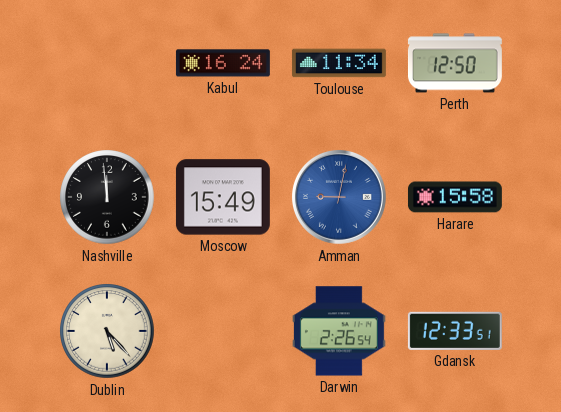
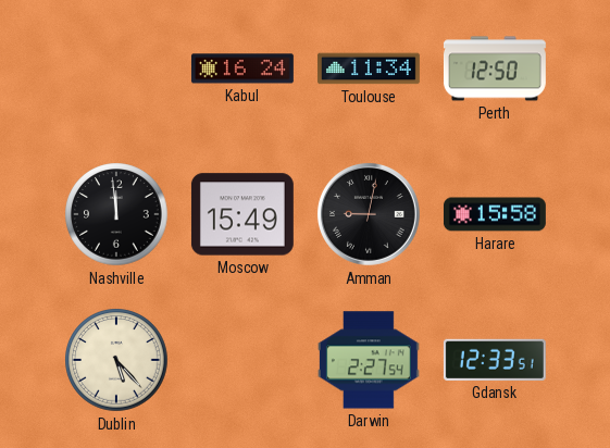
Amman dial: blue -> black (369, 214)
Darwin: 2:26 -> 2:27 (369, 360)
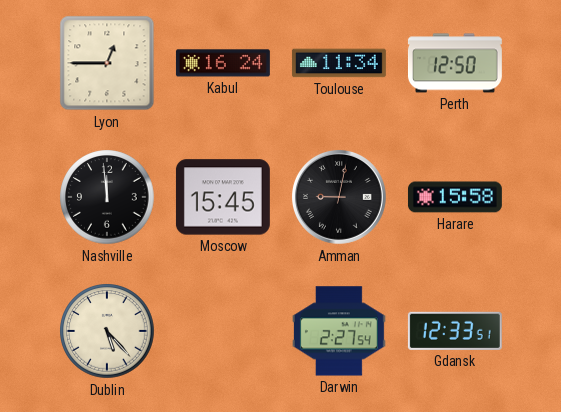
Lyon: none -> 12:45 (107, 63)
Moscow: 15:49 -> 15:45 (223, 197)
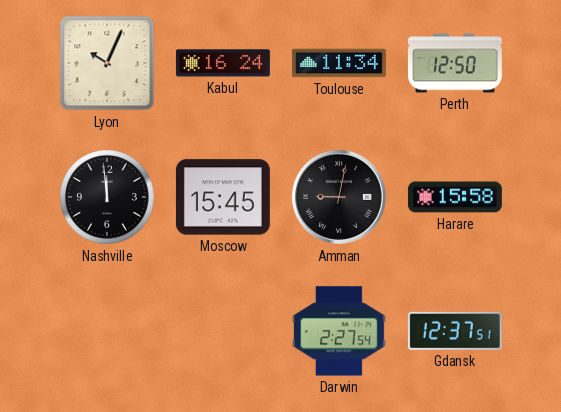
Lyon: 12:45 -> 10:04 (107, 63)
Dublin: 5:23 -> none (107, 331)
Gdansk: 12:33 -> 12:37 (455, 331)
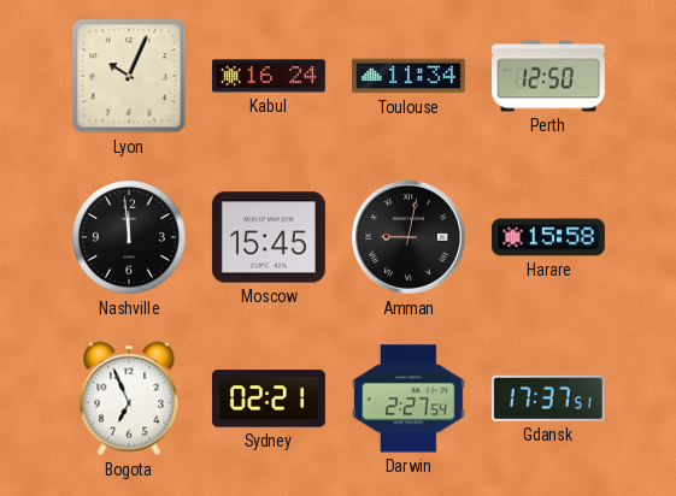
Bogota: none -> 6:56 (129, 398)
Sydney: none -> 02:21 (269, 398)
Gdansk: 12:37 -> 17:37 (548, 398)
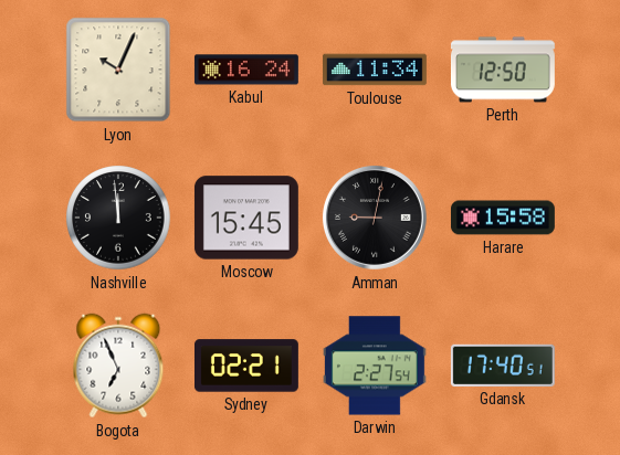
Gdansk: 17:37 -> 17:40 (503, 366)
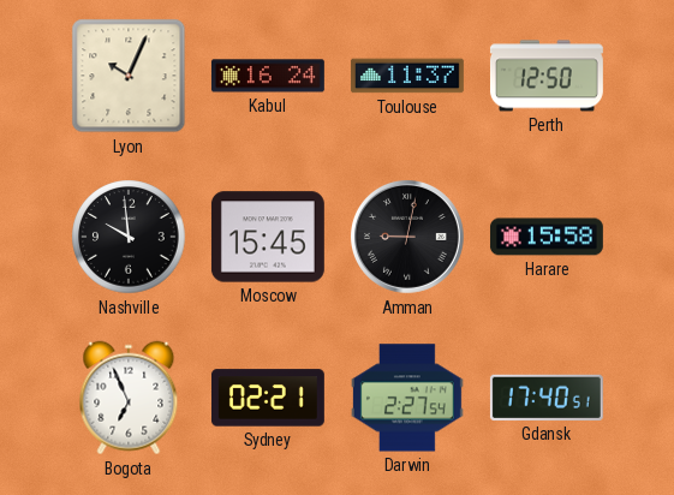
Toulouse: 11:34 -> 11:37 (407, 76)
Nashville: 11:59 -> 9:59 (129, 237)
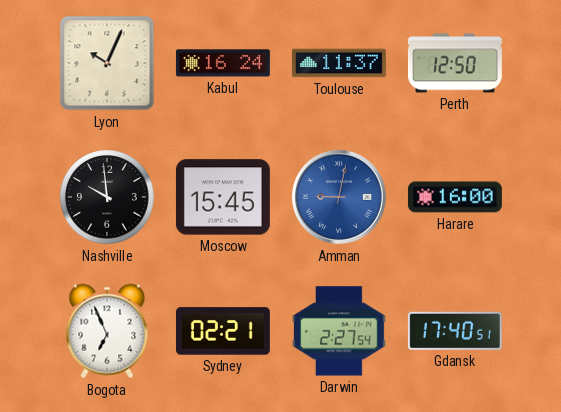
Amman dial: black -> blue (339, 197)
Harare: 15:58 -> 16:00 (455, 197)
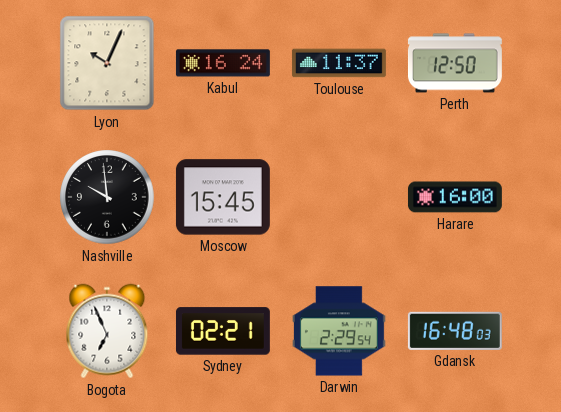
Amman: 9:02 -> none (339, 197)
Darwin: 2:27 -> 2:29 (339, 331)
Gdansk: 17:40 -> 16:48 (455, 331)
